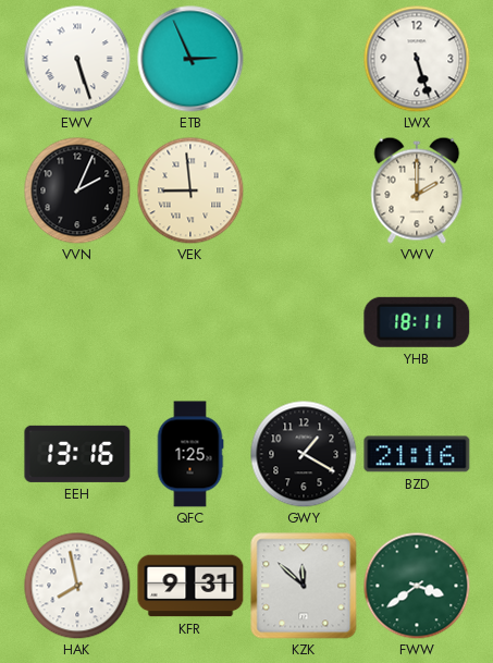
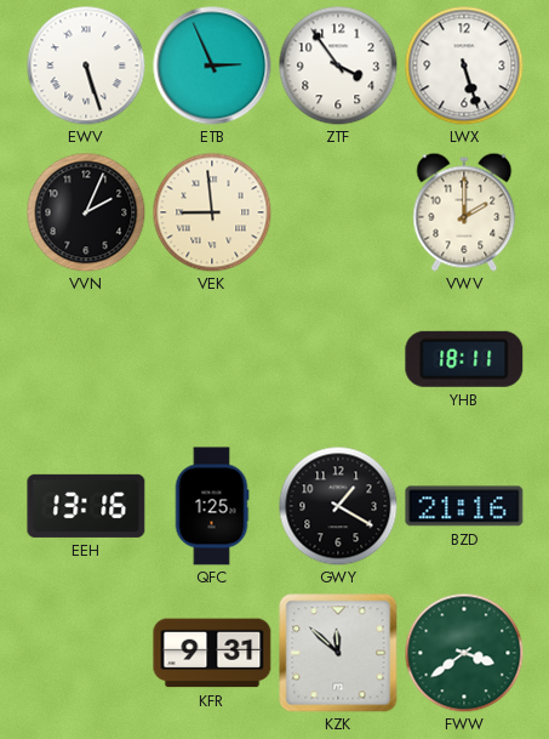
ZTF: none -> 3:54 (338, 66)
HAK: 7:58 -> none (77, 586)
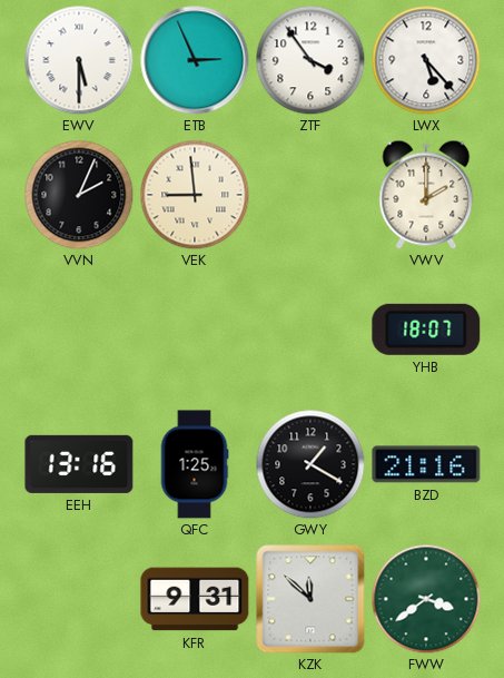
EWV: 5:27 -> 5:30 (79, 60)
LWX: 5:27 -> 5:23 (426, 60)
YHB: 18:11 -> 18:07 (426, 330)
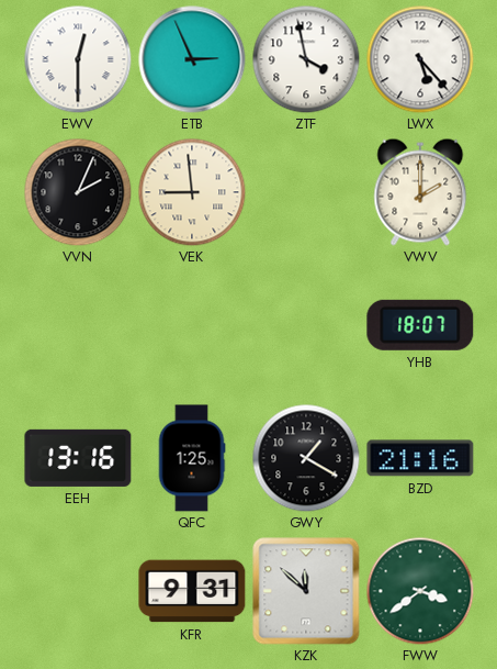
EWV: 5:30 -> 12:30 (78, 59)
ZTF: 3:54 -> 3:58 (306, 59)
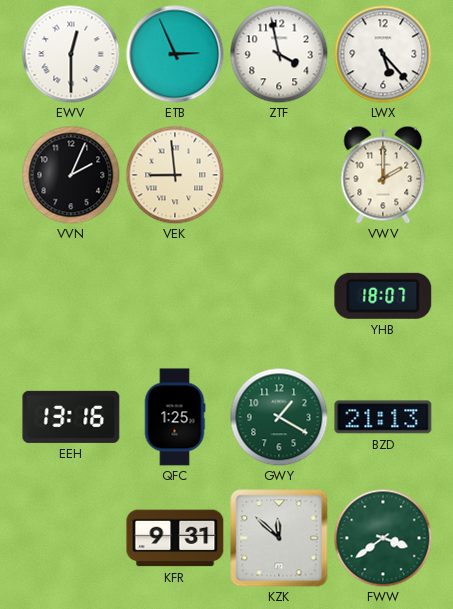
GWY dial: black -> green (279, 417)
BZD: 21:16 -> 21:13 (383, 417)
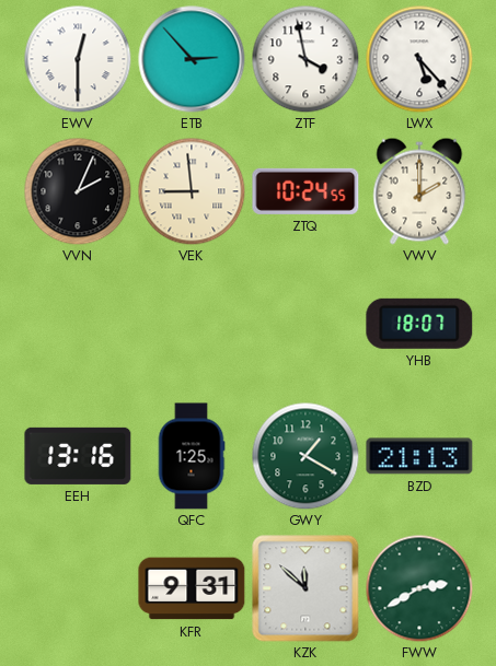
ETB: 2:56 -> 2:53 (192, 59)
ZTQ: none -> 10:24 (305, 191)
FWW: 3:39 -> 2:40 (419, 588)
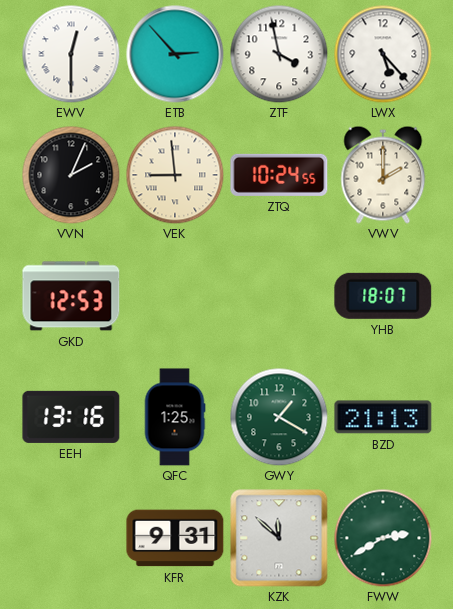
GKD: none -> 12:53 (71, 296)
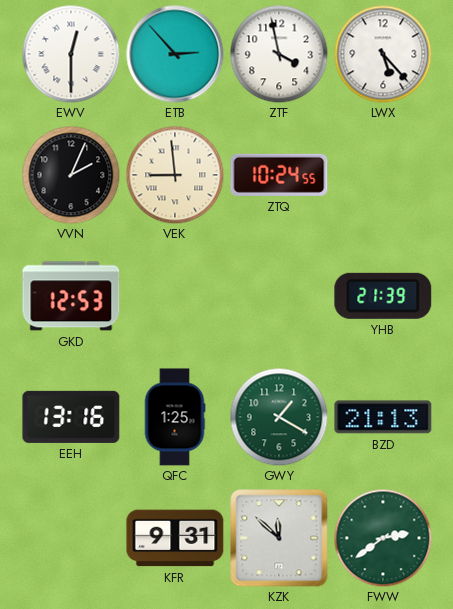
VWV: 2:00 -> none (383, 175)
YHB: 18:07 -> 21:39 (383, 296)
FWW: 2:40 -> 2:39 (383, 538)
